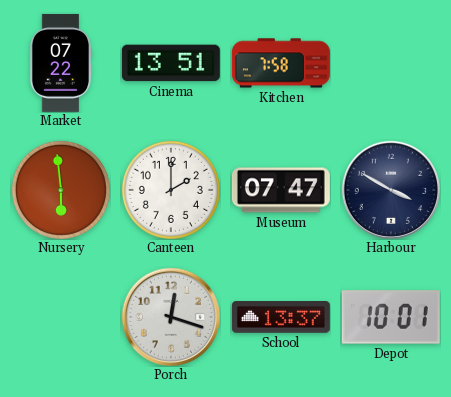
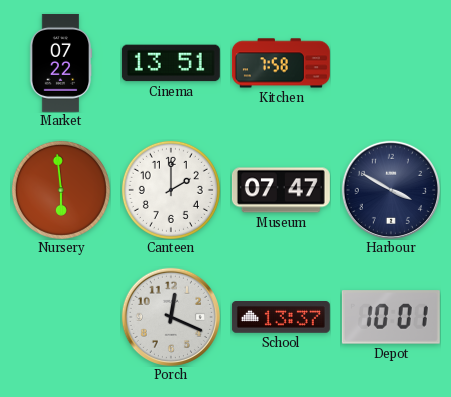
Porch: 12:18 -> 12:19 (170, 316)
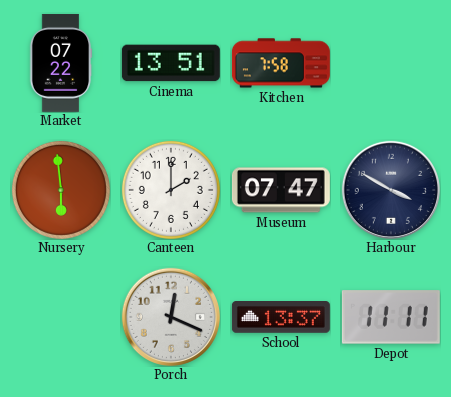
Depot: 10:01 -> 11:11 (391, 317)
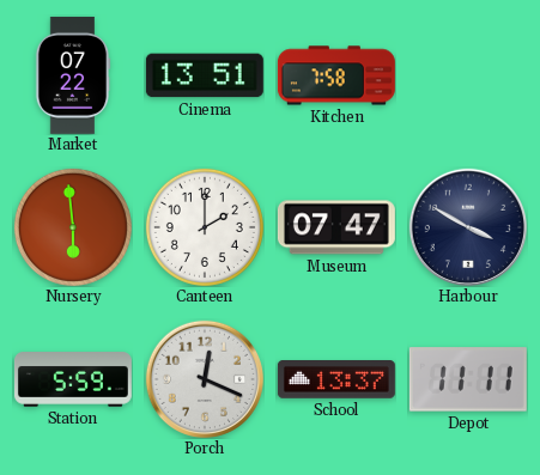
Station: none -> 5:59 (73, 379)
